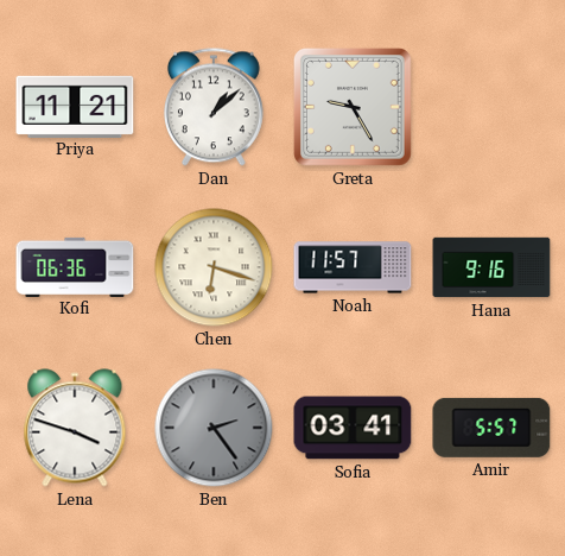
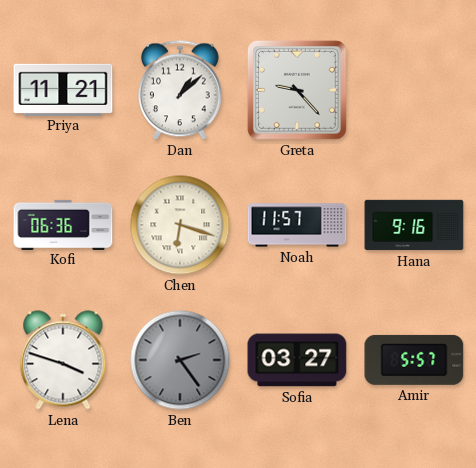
Greta: 9:25 -> 9:23 (297, 90)
Sofia: 03:41 -> 03:27 (297, 360)
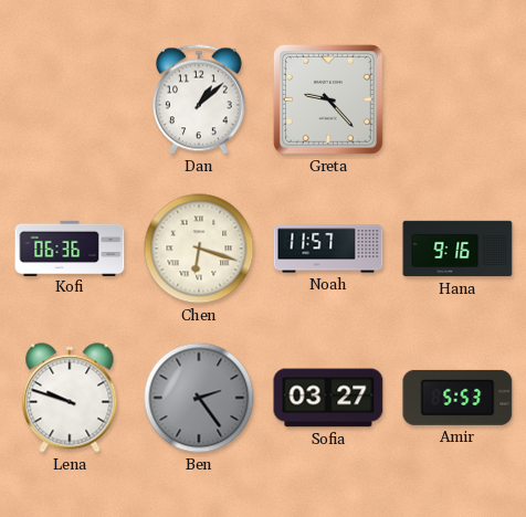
Priya: 11:21 -> none (63, 89)
Lena: 3:48 -> 9:48 (70, 398)
Amir: 5:57 -> 5:53 (457, 398)
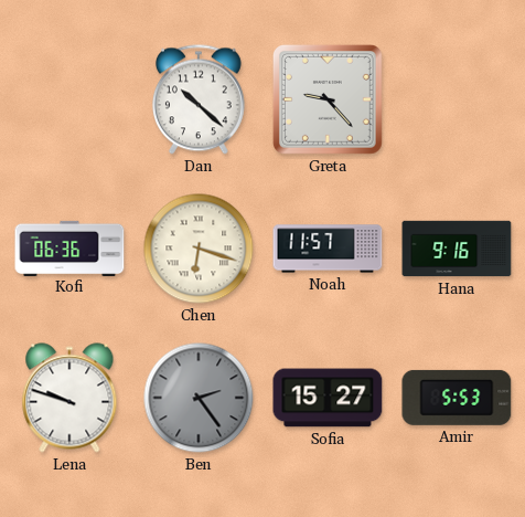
Dan: 1:08 -> 10:22 (199, 99)
Sofia: 03:27 -> 15:27 (328, 398)
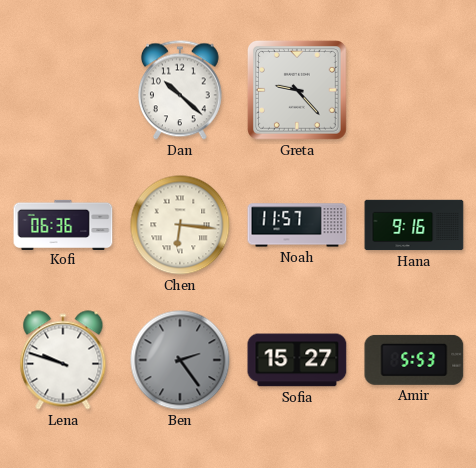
Chen: 6:18 -> 6:16 (180, 225)
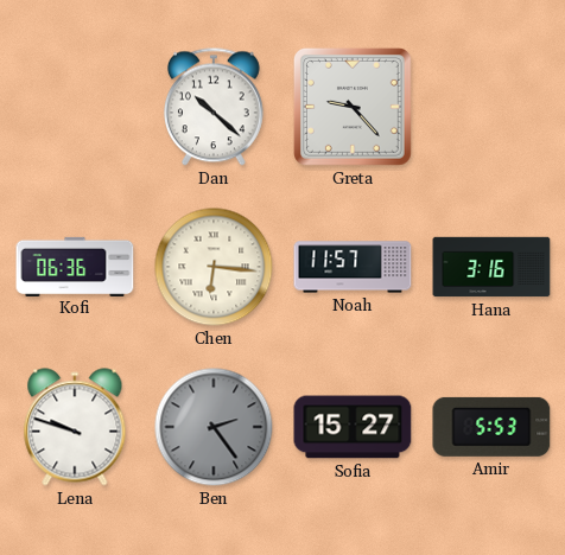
Hana: 9:16 -> 3:16 (491, 267)
